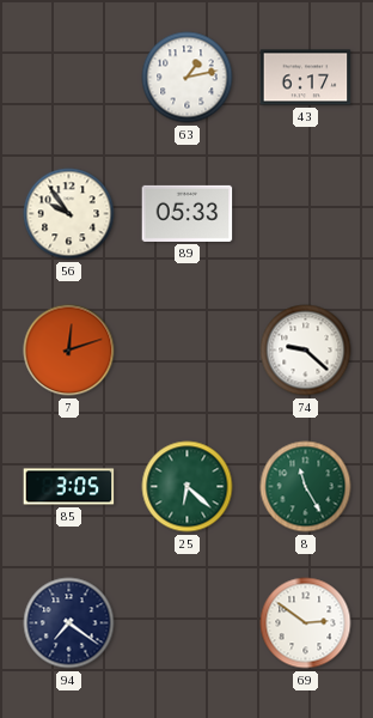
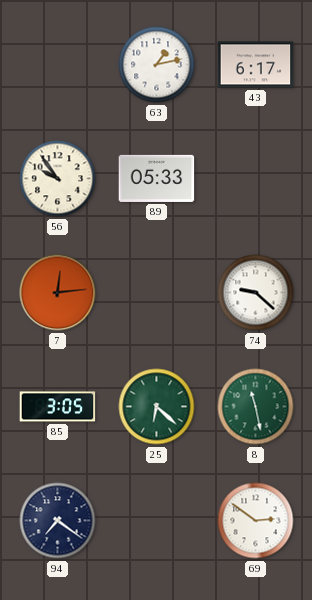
7: 12:12 -> 12:14 (58, 293)
8: 11:25 -> 11:28 (256, 407)
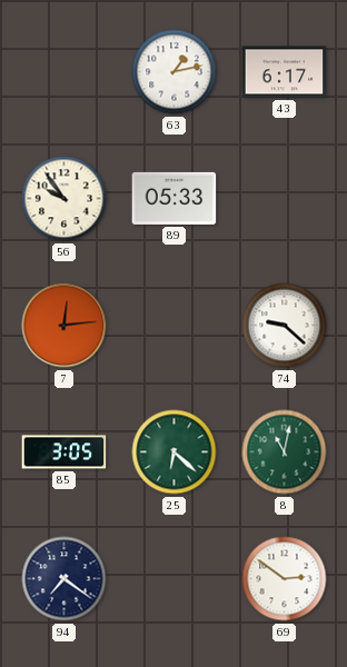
8: 11:28 -> 11:02 (285, 452)
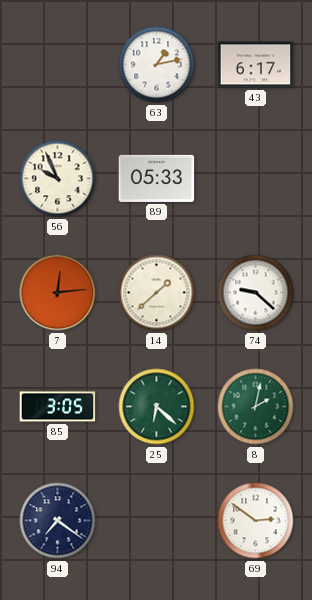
56: 9:54 -> 9:56 (58, 179)
14: none -> 1:38 (157, 293)
8: 11:02 -> 2:02 (256, 407)
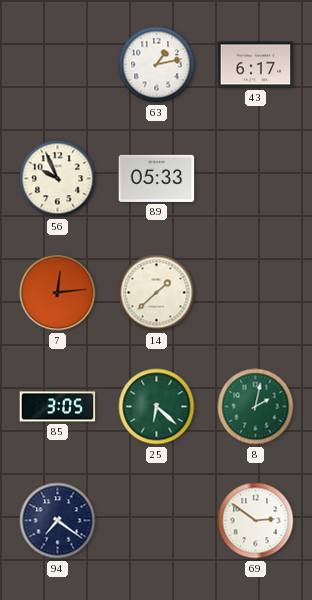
74: 9:22 -> none (256, 293)
